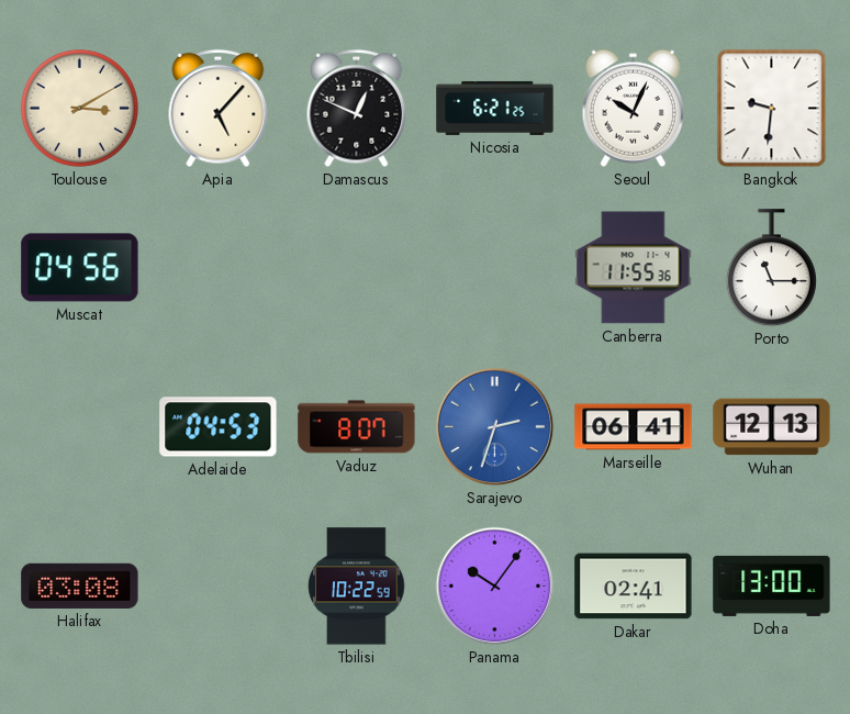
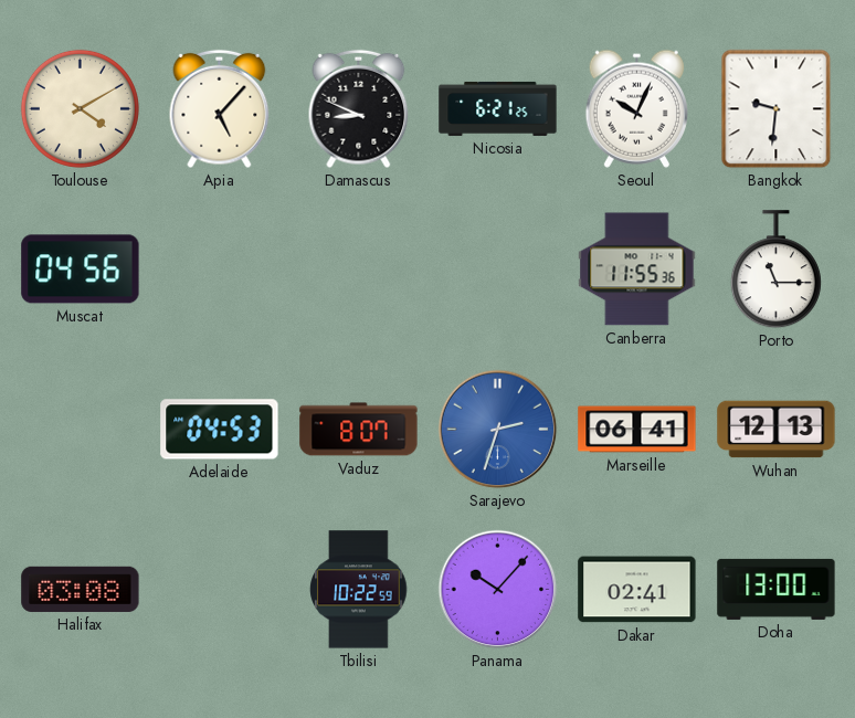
Toulouse: 3:10 -> 4:10 (80, 108)
Damascus: 12:49 -> 8:49 (359, 109)
Panama: 10:06 -> 10:07 (498, 590)
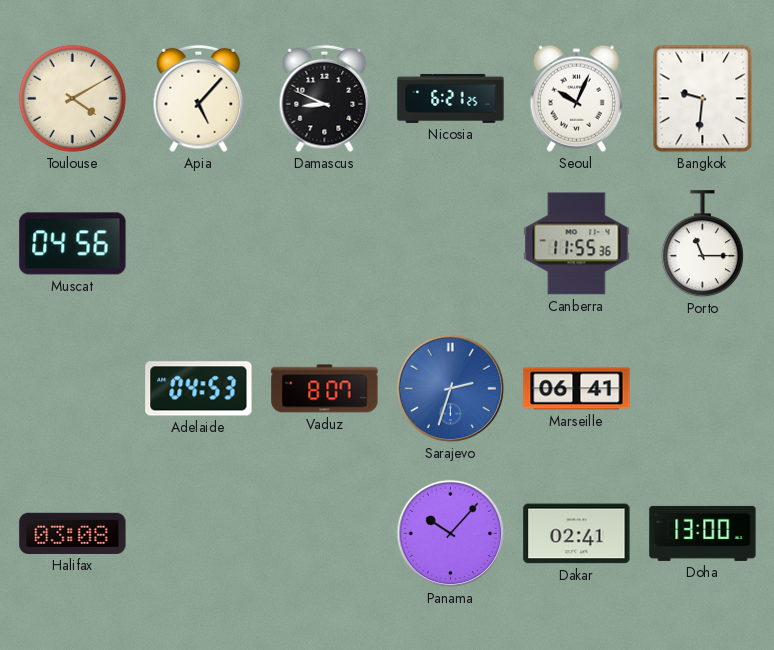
Wuhan: 12:13 -> none (777, 430)
Tbilisi: 10:22 -> none (359, 590)
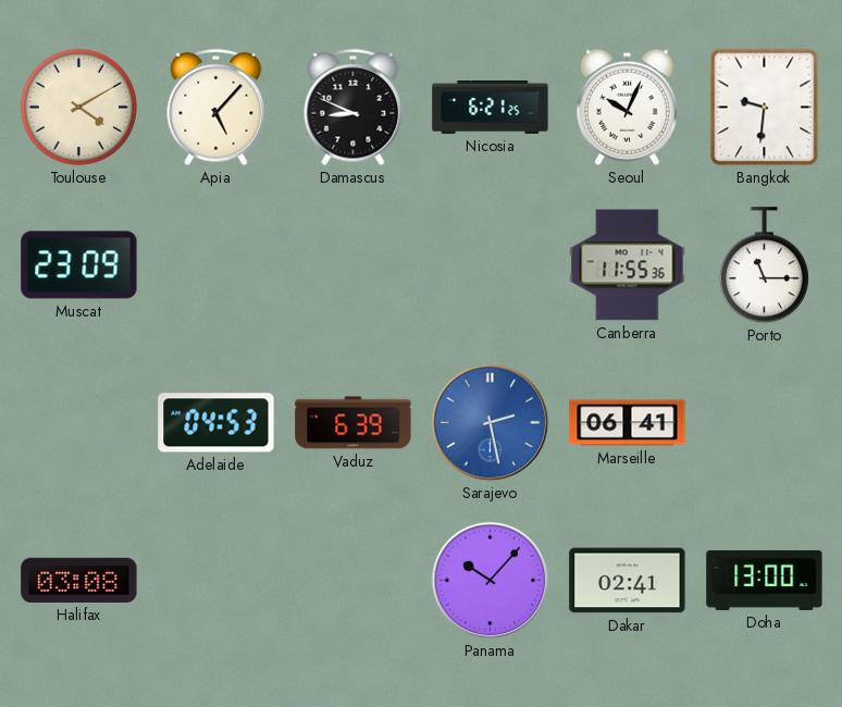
Muscat: 04:56 -> 23:09 (79, 265)
Vaduz: 8:07 -> 6:39 (354, 423)
Sarajevo: 2:33 -> 2:28 (491, 423)
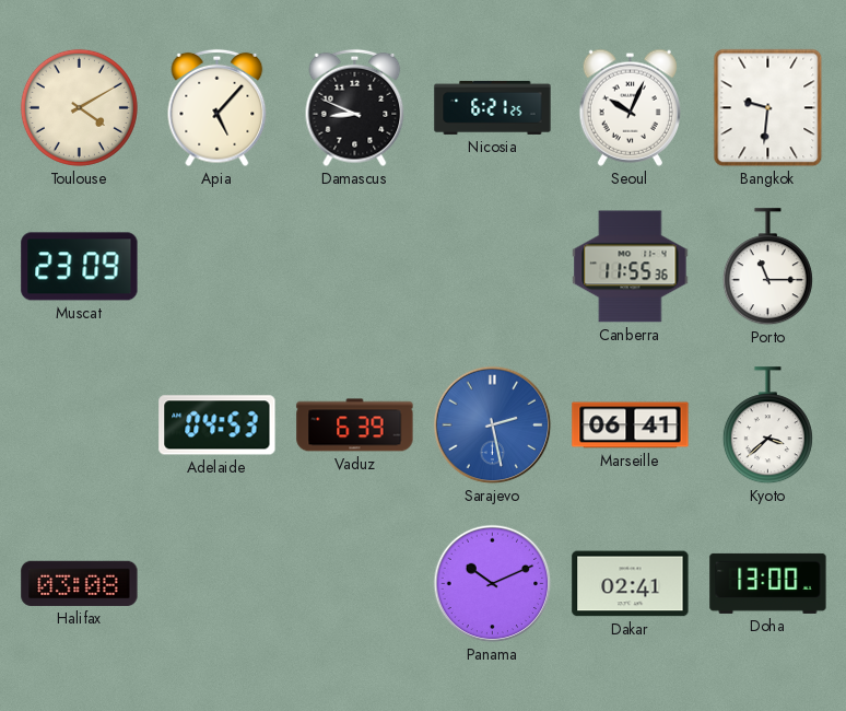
Kyoto: none -> 3:38 (767, 426)
Panama: 10:07 -> 10:11 (493, 584)
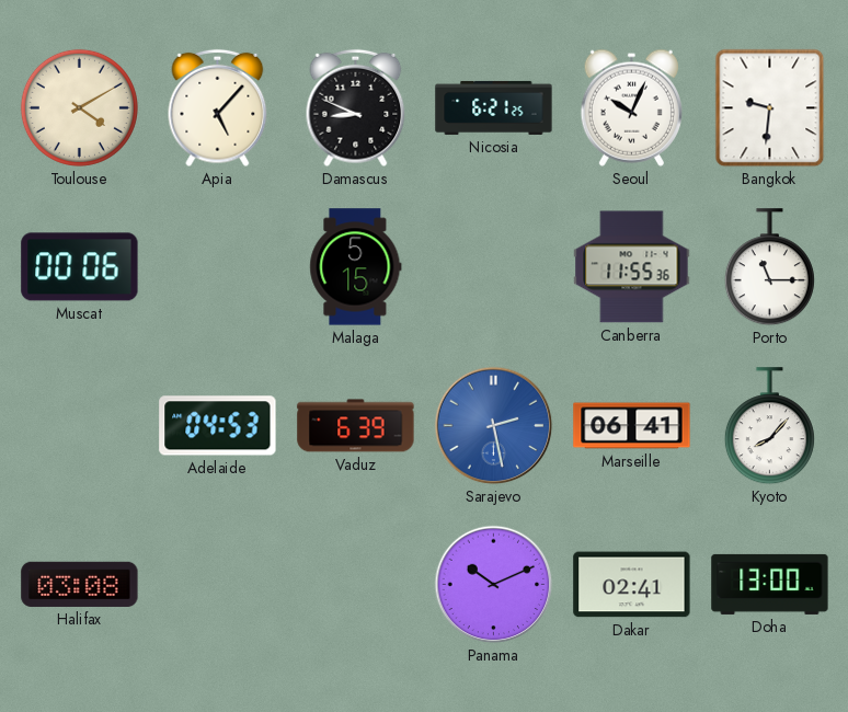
Muscat: 23:09 -> 00:06 (80, 267)
Malaga: none -> 5:15 (356, 267)
Kyoto: 3:38 -> 8:07 (769, 426)
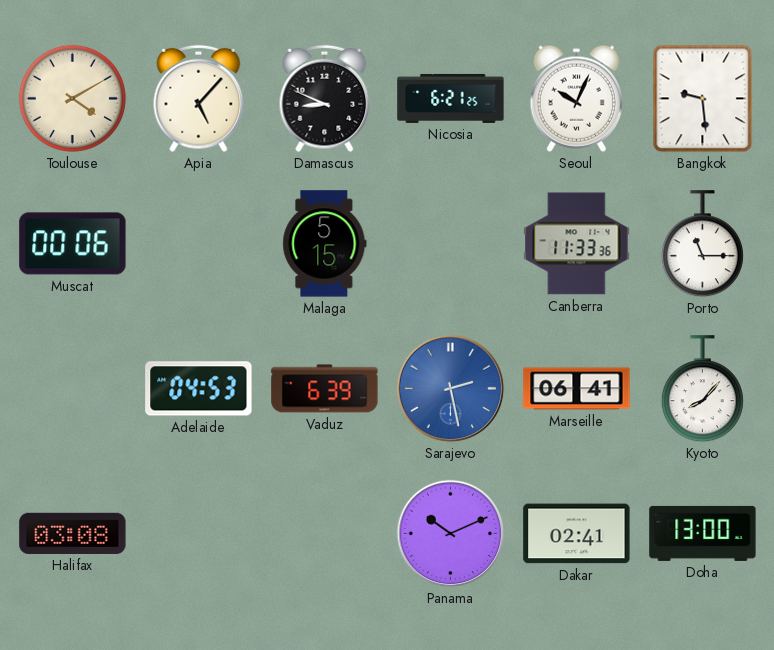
Bangkok: 9:31 -> 9:29 (703, 99)
Canberra: 11:55 -> 11:33 (577, 244)
